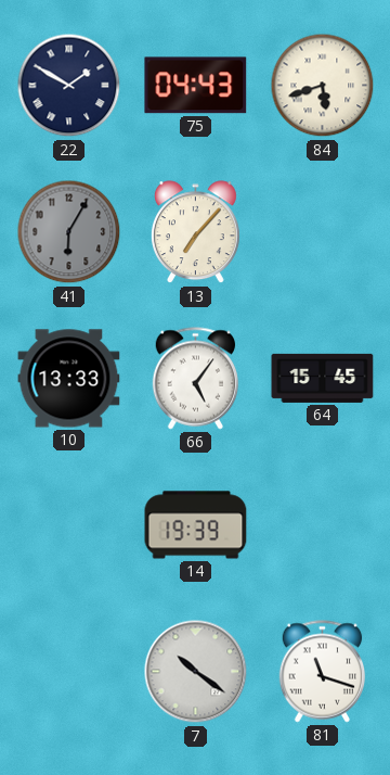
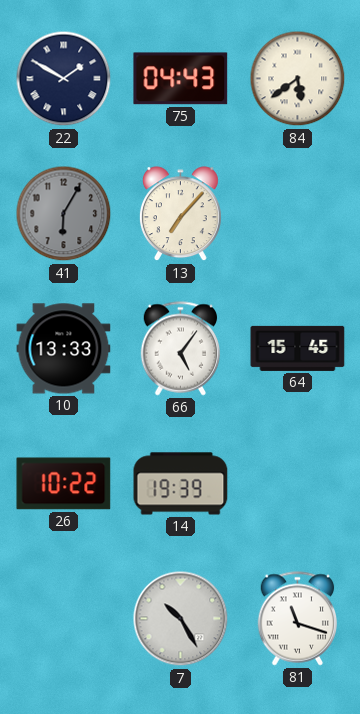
84: 5:42 -> 5:39 (298, 79)
26: none -> 10:22 (64, 484)
7: 10:21 -> 10:25 (181, 619)
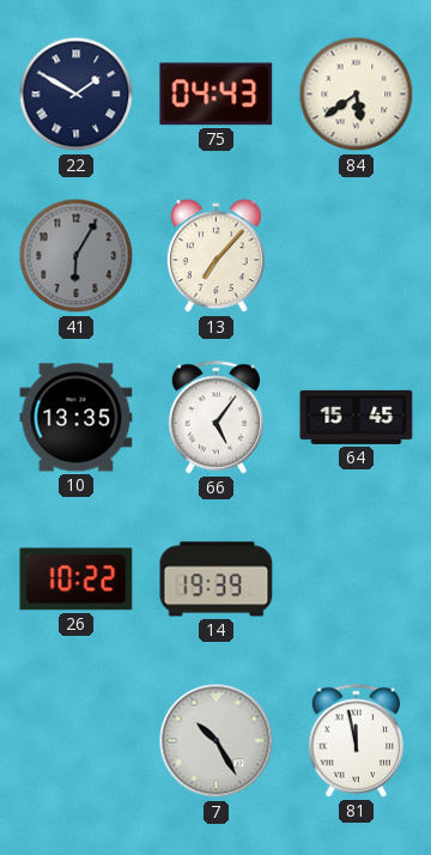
10: 13:33 -> 13:35 (77, 418)
81: 11:18 -> 11:58 (357, 741)
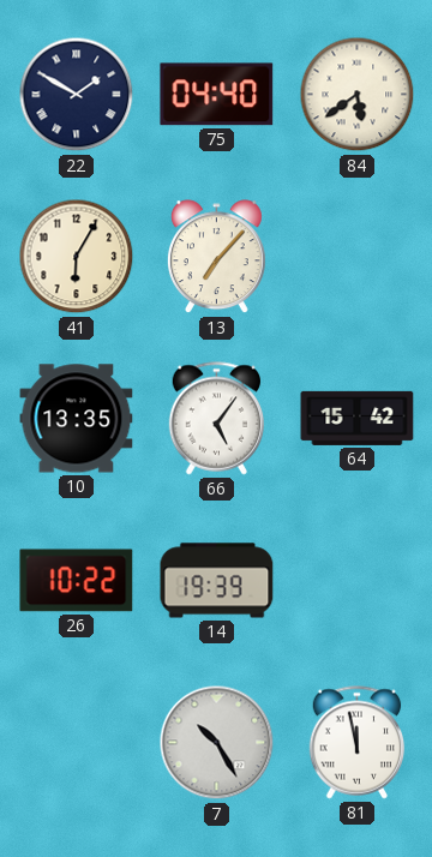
75: 04:43 -> 04:40 (217, 95)
41 dial: grey -> cream (77, 257)
64: 15:45 -> 15:42 (358, 418)
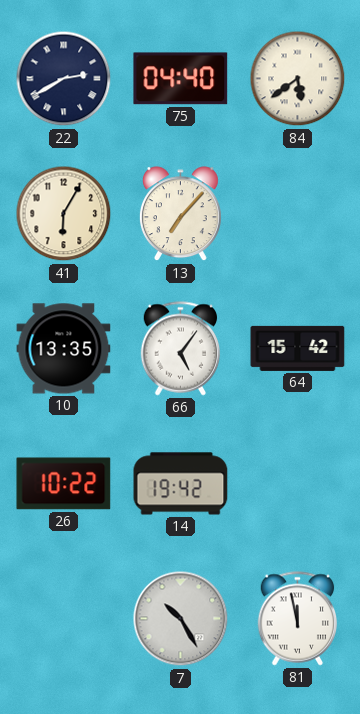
22: 1:50 -> 2:40 (64, 79)
14: 19:39 -> 19:42 (181, 484)
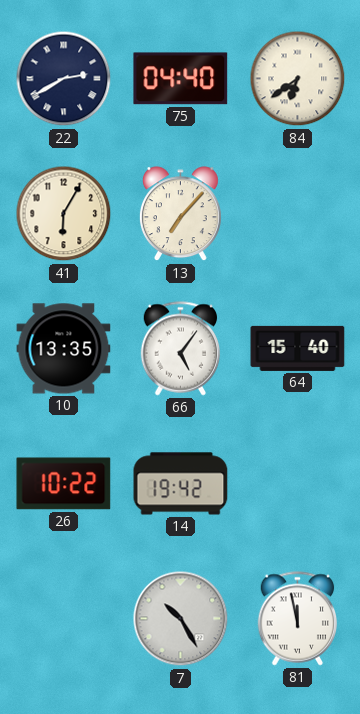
84: 5:39 -> 6:39 (298, 79)
64: 15:42 -> 15:40 (298, 348)
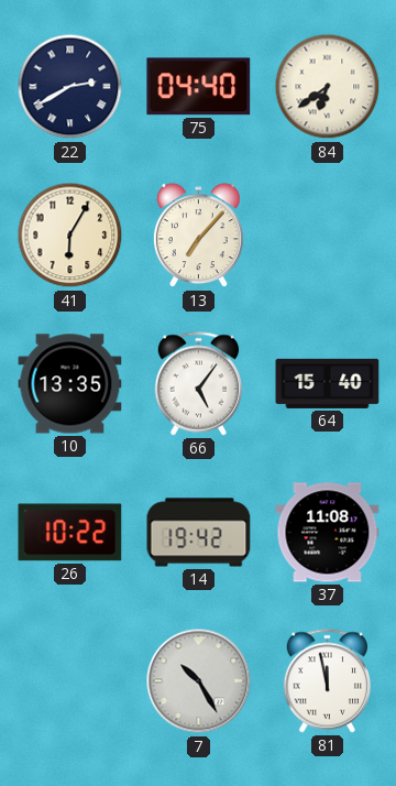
37: none -> 11:08 (328, 533)
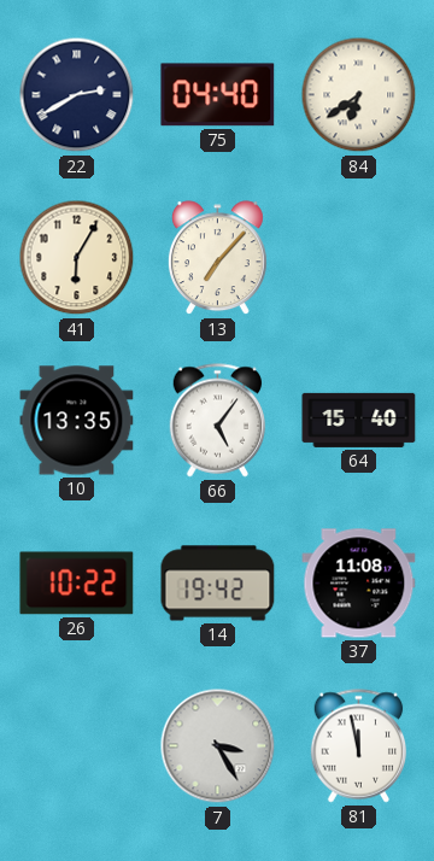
7: 10:25 -> 3:25 (218, 746)
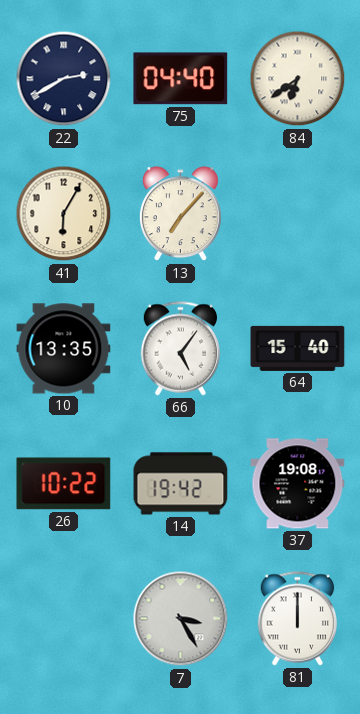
37: 11:08 -> 19:08 (298, 484)
81: 11:58 -> 12:00 (298, 619)
